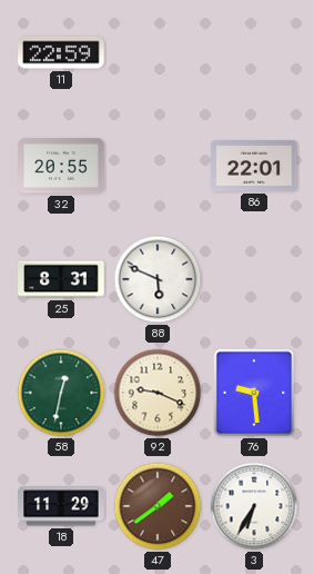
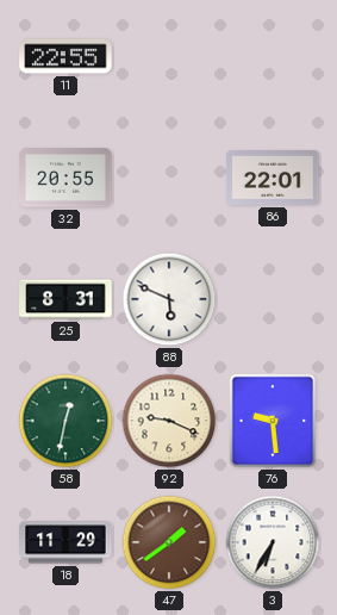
11: 22:59 -> 22:55 (65, 56)
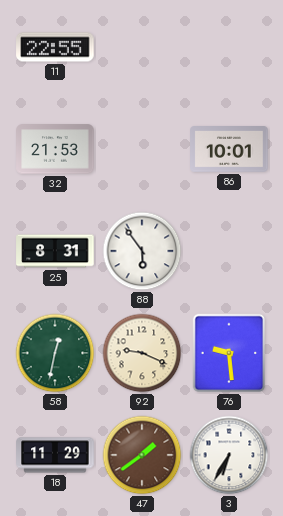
32: 20:55 -> 21:53 (55, 149)
86: 22:01 -> 10:01 (229, 150)
88: 5:49 -> 5:54 (142, 251)
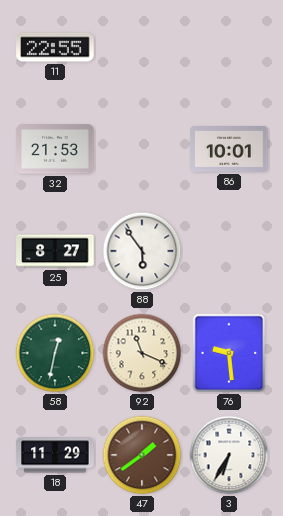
25: 8:31 -> 8:27 (55, 251)
92: 9:19 -> 11:19 (142, 353)
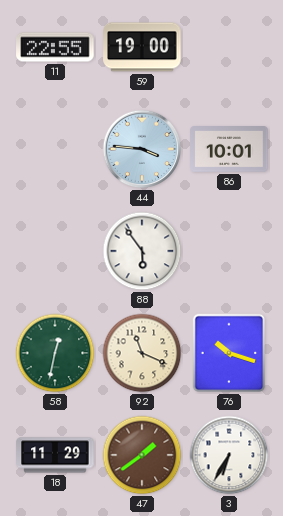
59: none -> 19:00 (142, 47)
32: 21:53 -> none (55, 149)
44: none -> 3:46 (142, 149)
25: 8:27 -> none (55, 251)
76: 9:29 -> 10:18 (229, 353)
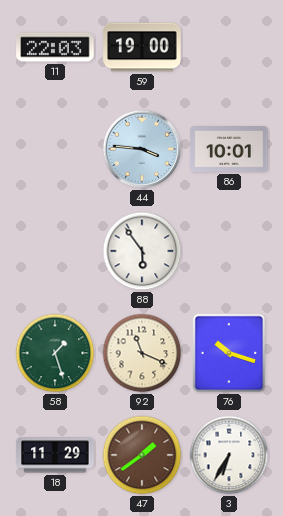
11: 22:55 -> 22:03 (55, 47)
58: 12:32 -> 1:27 (55, 353)
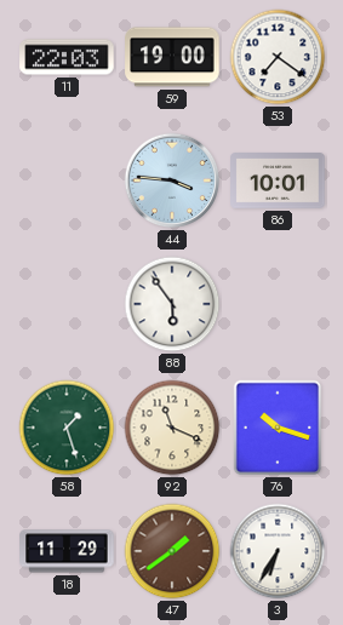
53: none -> 7:21 (278, 57)
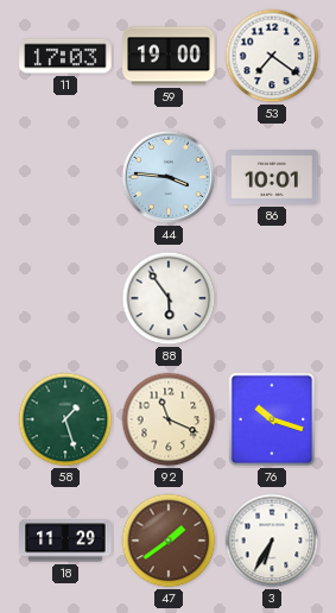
11: 22:03 -> 17:03 (65, 56)
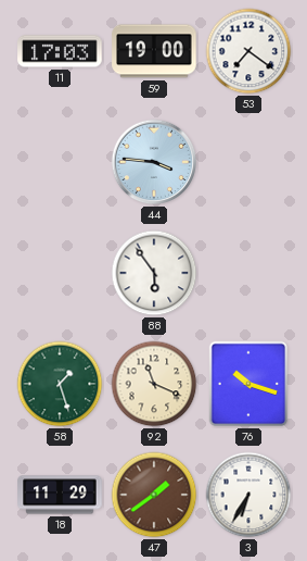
86: 10:01 -> none (272, 178)
